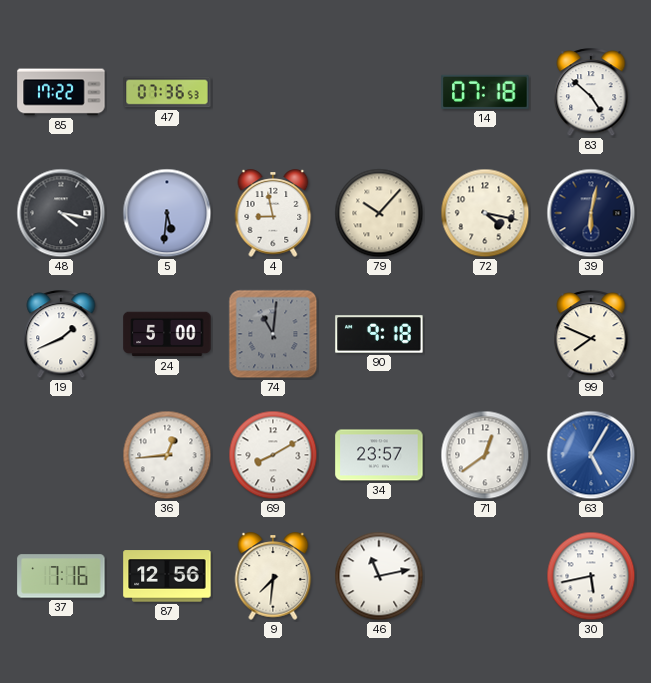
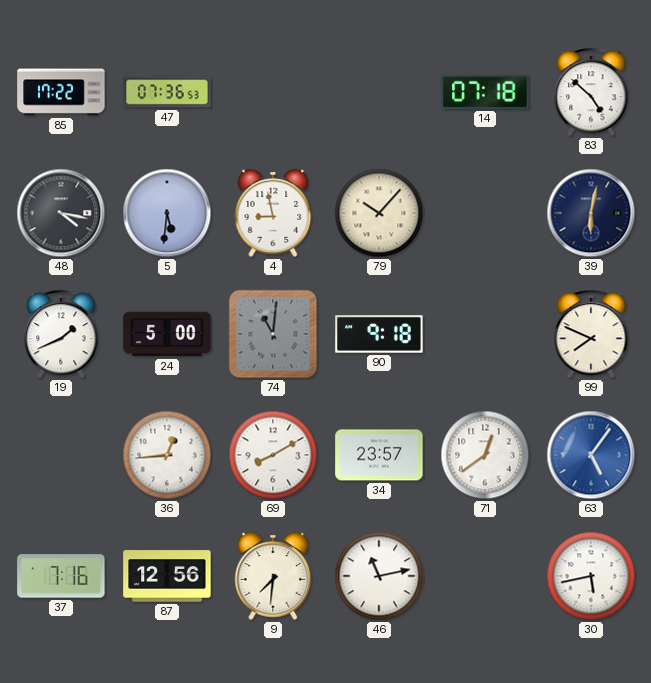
72: 4:17 -> none (485, 213)
63: 5:05 -> 5:06 (591, 455)
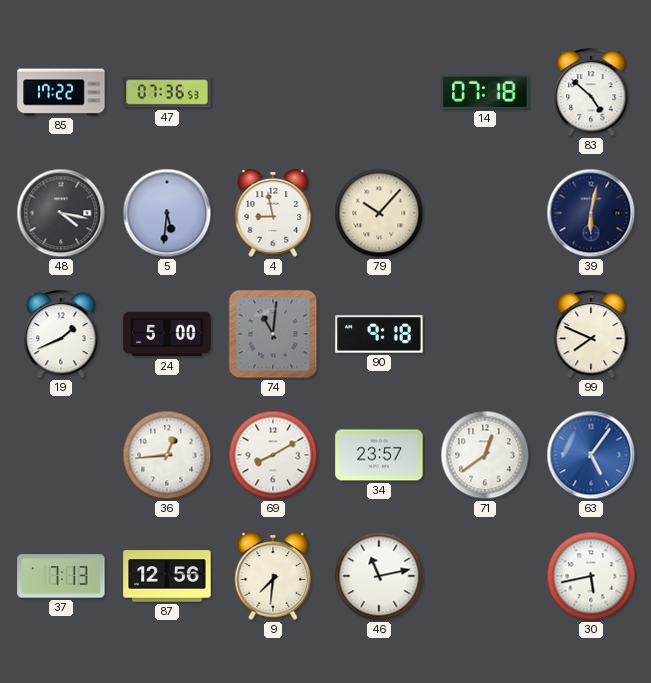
37: 7:16 -> 7:13 (61, 576)
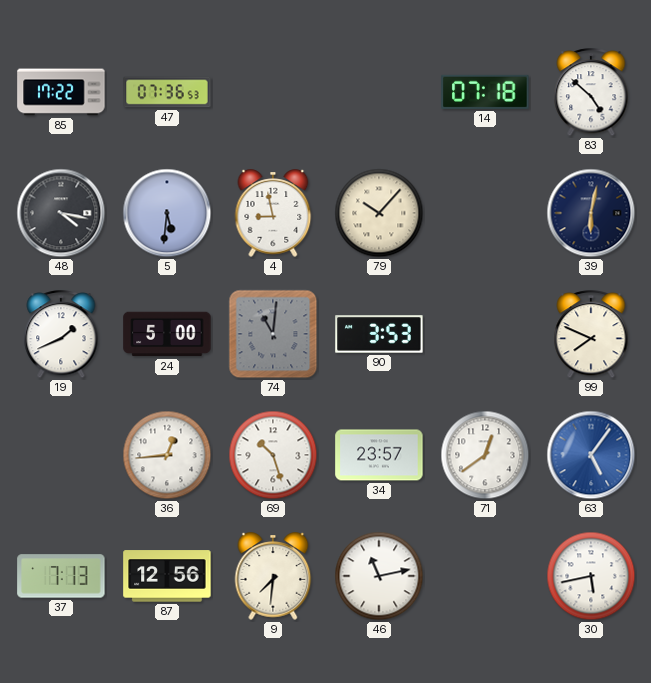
90: 9:18 -> 3:53 (379, 334)
69: 8:10 -> 10:27 (273, 455)
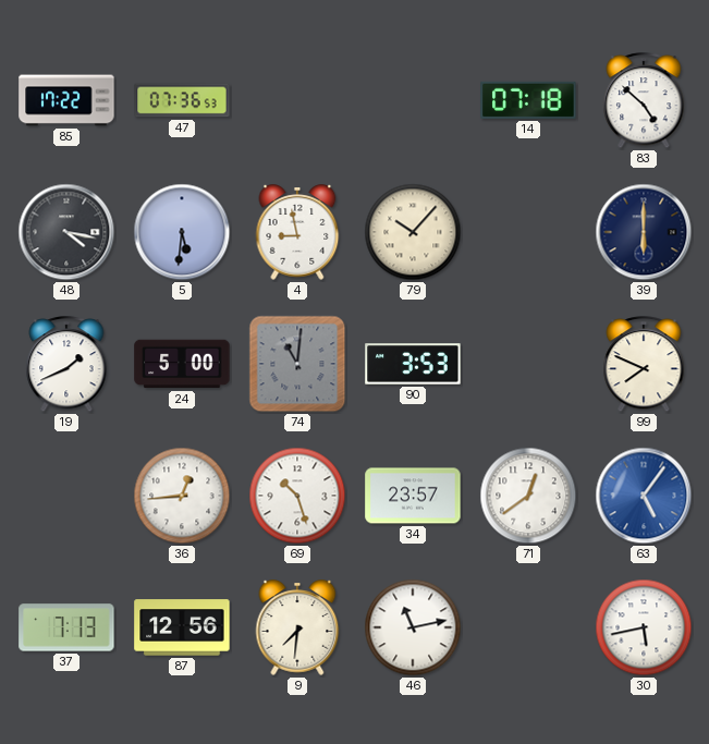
39: 6:02 -> 6:00 (644, 232)
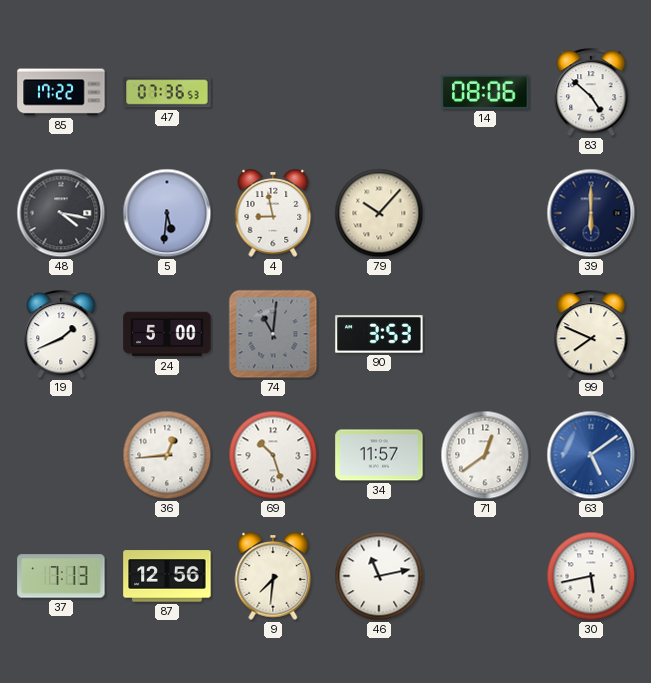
14: 07:18 -> 08:06 (485, 92)
34: 23:57 -> 11:57 (379, 455)
63: 5:06 -> 5:09 (591, 455)
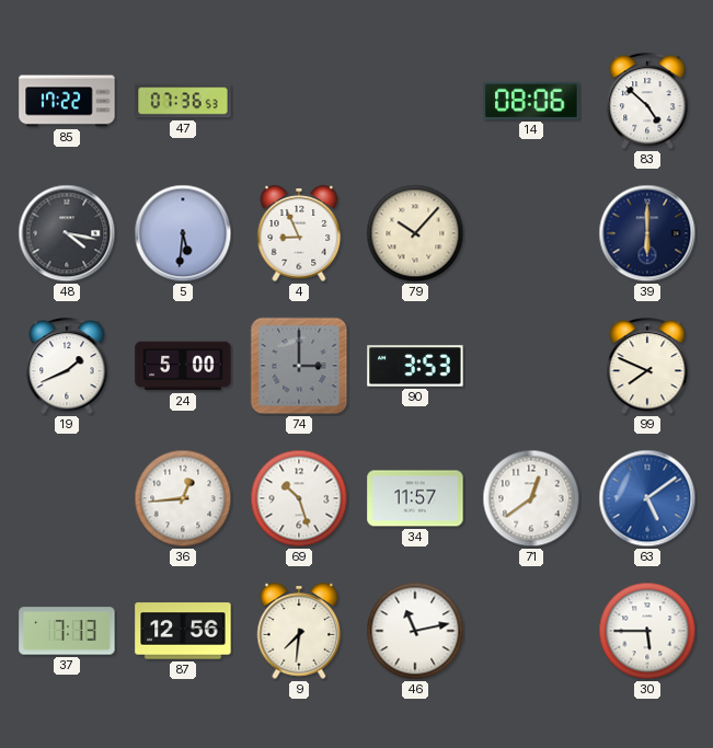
4: 8:58 -> 8:56 (299, 233)
74: 11:01 -> 3:00 (299, 366)
30: 5:43 -> 5:45 (647, 631)
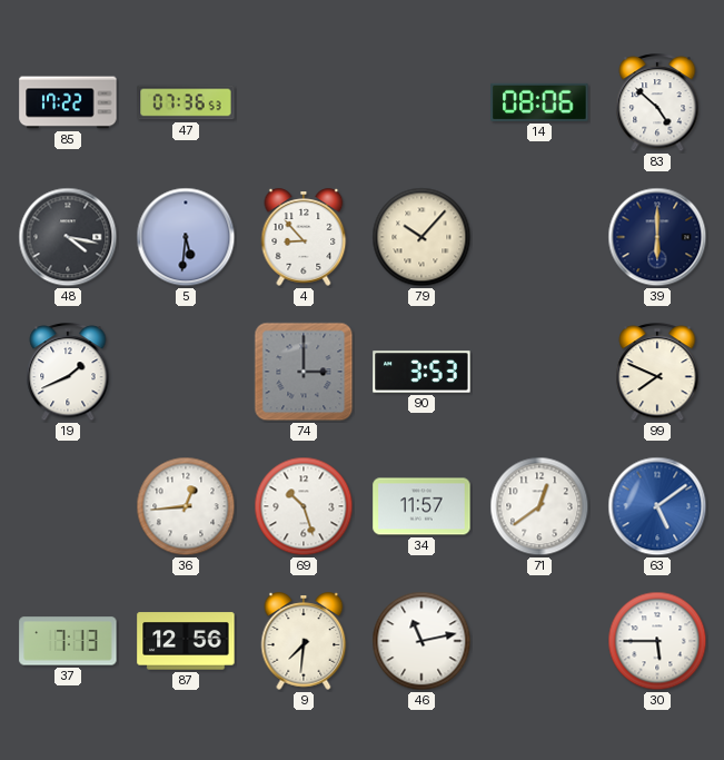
4: 8:56 -> 8:53 (304, 237)
24: 5:00 -> none (183, 366)
